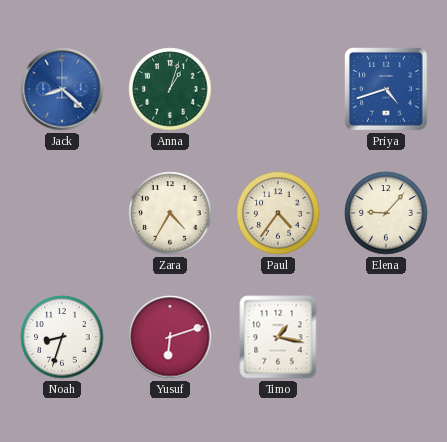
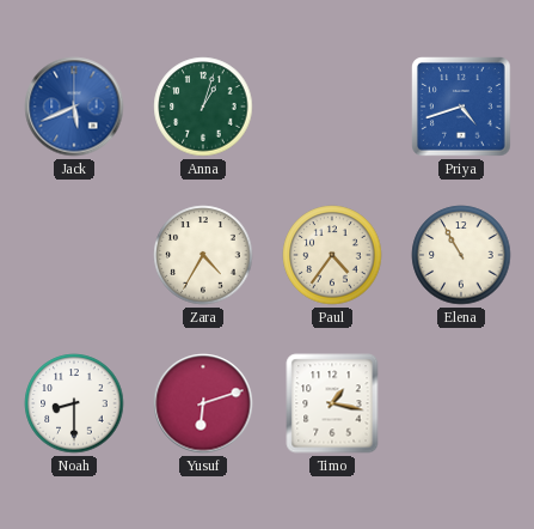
Jack: 8:22 -> 5:41 (74, 107)
Elena: 9:07 -> 10:55 (461, 255)
Noah: 8:33 -> 8:30 (74, 403)
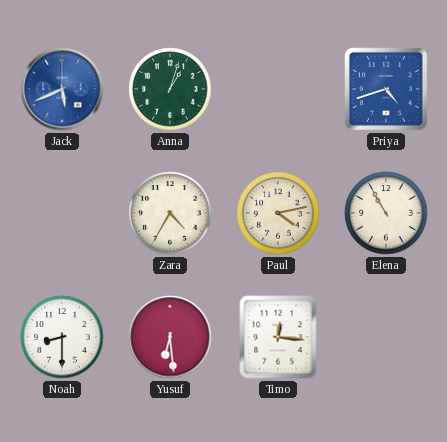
Paul: 4:36 -> 4:13 (278, 213)
Yusuf: 6:12 -> 6:29 (170, 337)
Timo: 1:17 -> 12:16 (278, 337)
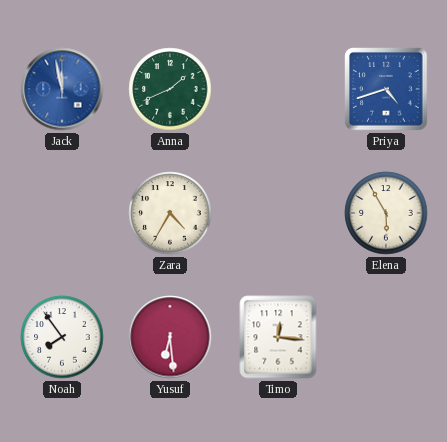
Jack: 5:41 -> 11:58 (62, 89)
Anna: 1:03 -> 1:41 (170, 89)
Paul: 4:13 -> none (278, 213)
Elena: 10:55 -> 5:55 (386, 213)
Noah: 8:30 -> 7:54 (62, 337)
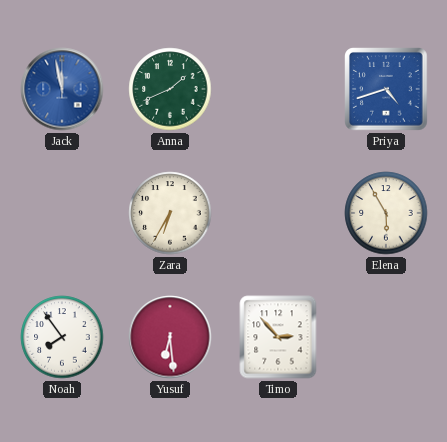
Zara: 4:35 -> 6:35 (170, 213)
Timo: 12:16 -> 2:53 (278, 337)
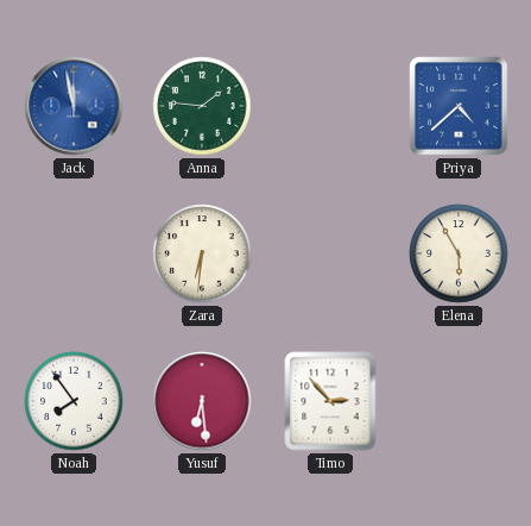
Anna: 1:41 -> 1:46 (202, 106)
Priya: 4:42 -> 4:38 (459, 106)
Zara: 6:35 -> 6:31 (202, 253)
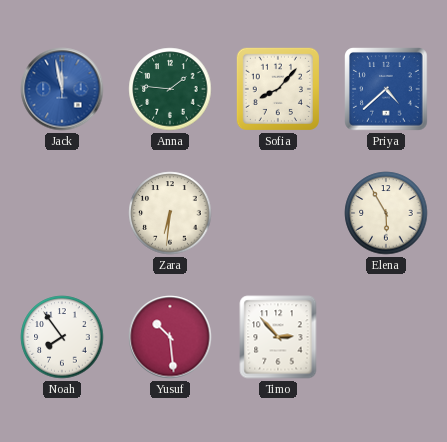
Sofia: none -> 8:07 (278, 89)
Yusuf: 6:29 -> 10:29 (170, 337)
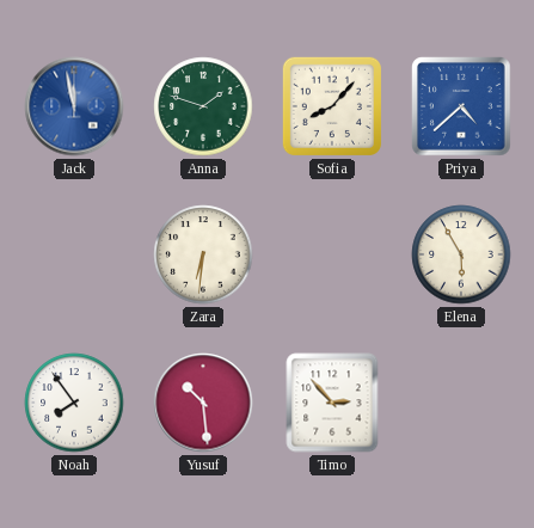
Anna: 1:46 -> 1:48 (203, 106)
